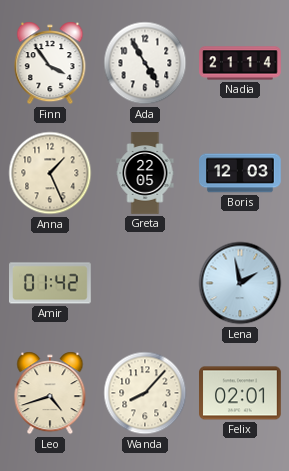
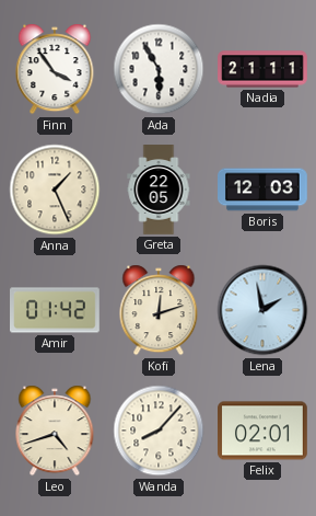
Ada: 4:55 -> 5:55 (159, 69)
Nadia: 21:14 -> 21:11 (262, 69)
Kofi: none -> 12:12 (159, 310)
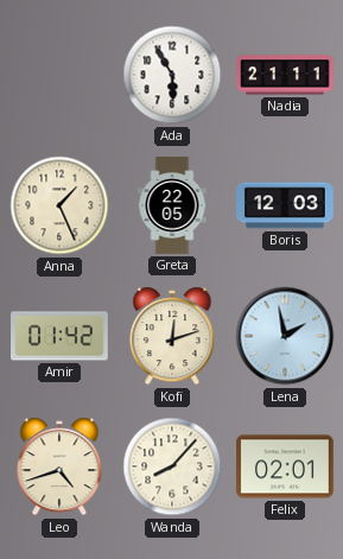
Finn: 3:54 -> none (55, 69)
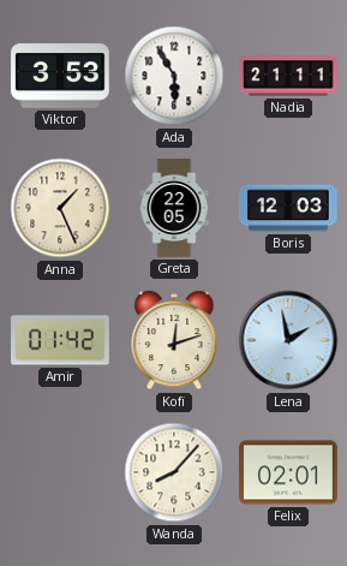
Viktor: none -> 3:53 (60, 76)
Leo: 4:42 -> none (59, 466)
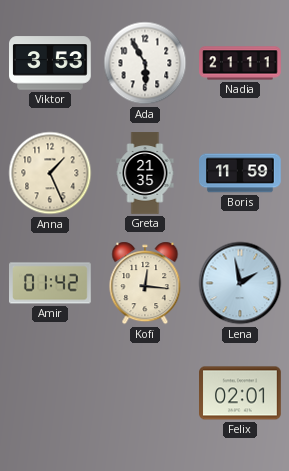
Greta: 22:05 -> 21:35 (145, 173)
Boris: 12:03 -> 11:59 (240, 173)
Kofi: 12:12 -> 12:16 (145, 283)
Wanda: 8:07 -> none (174, 472)
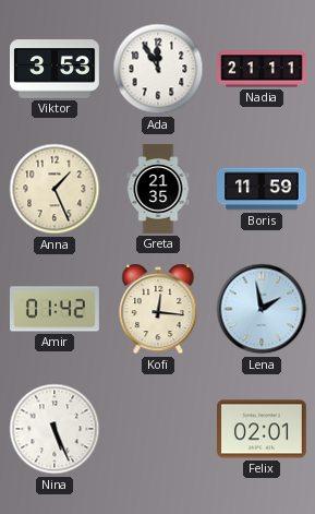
Ada: 5:55 -> 11:55 (158, 69)
Nina: none -> 5:26 (54, 429)
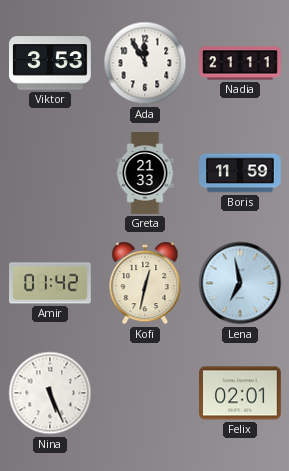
Anna: 1:26 -> none (54, 189)
Greta: 21:35 -> 21:33 (145, 173)
Kofi: 12:16 -> 12:32 (145, 283)
Lena: 1:58 -> 6:58 (240, 283)
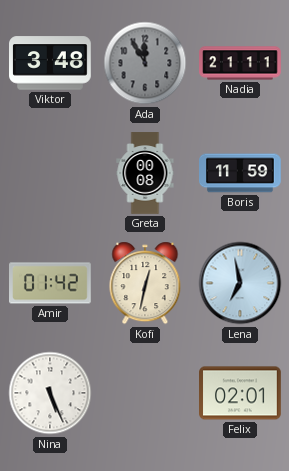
Viktor: 3:53 -> 3:48 (50, 63)
Ada dial: white -> grey (145, 63)
Greta: 21:33 -> 00:08 (145, 173)
